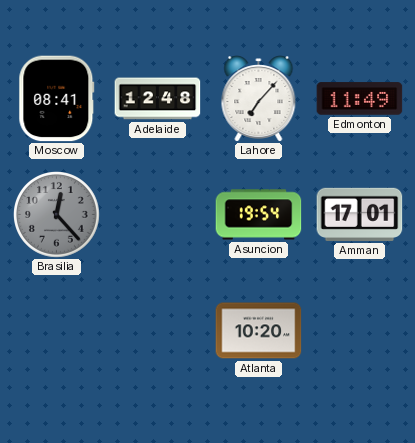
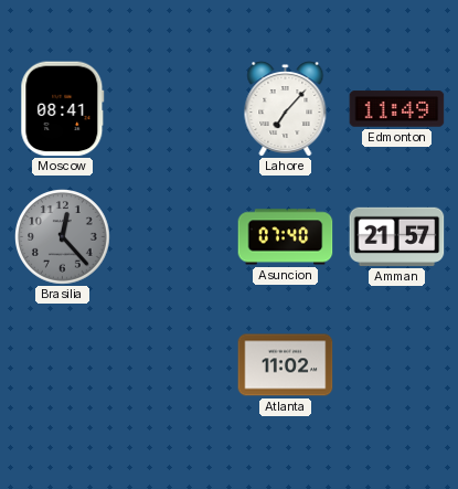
Adelaide: 12:48 -> none (158, 99)
Asuncion: 19:54 -> 07:40 (286, 237)
Amman: 17:01 -> 21:57 (397, 236)
Atlanta: 10:20 -> 11:02 (286, 365)
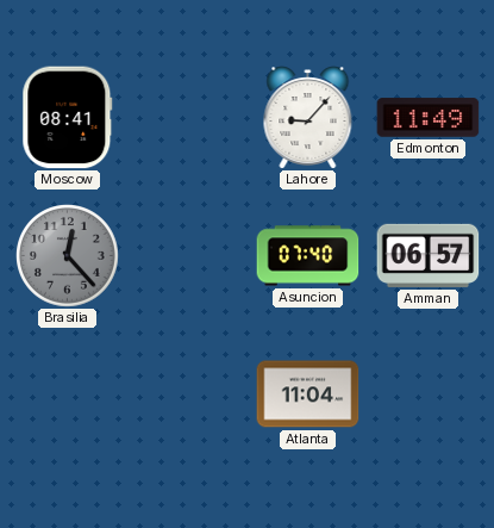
Lahore: 7:07 -> 9:07 (308, 118)
Amman: 21:57 -> 06:57 (429, 255)
Atlanta: 11:02 -> 11:04 (308, 395)
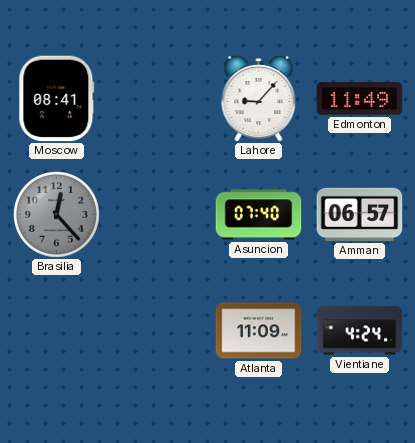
Atlanta: 11:04 -> 11:09 (259, 331)
Vientiane: none -> 4:24 (360, 331)
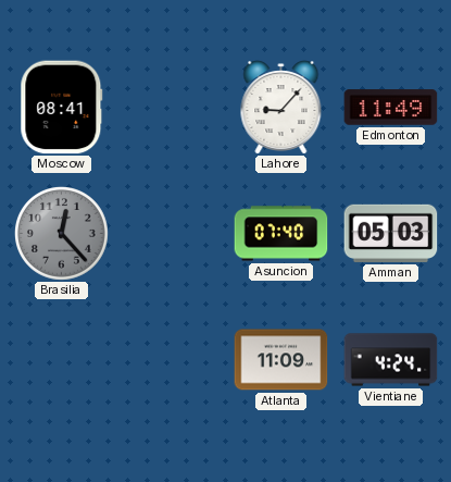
Amman: 06:57 -> 05:03 (391, 233)
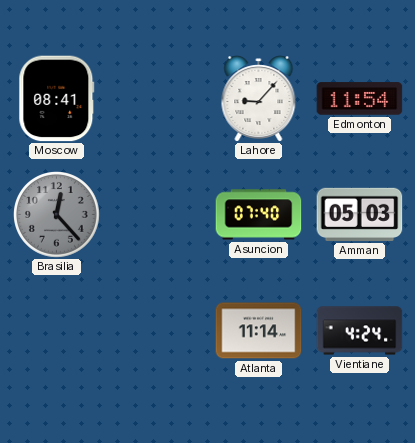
Edmonton: 11:49 -> 11:54 (360, 99)
Atlanta: 11:09 -> 11:14 (259, 331)
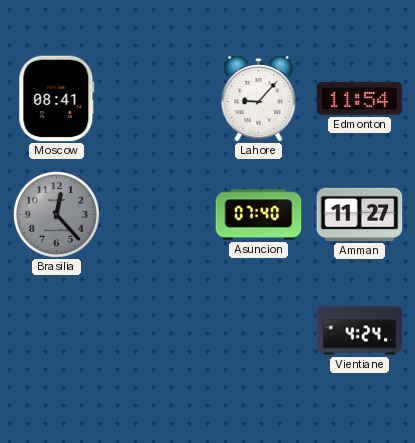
Amman: 05:03 -> 11:27 (360, 214)
Atlanta: 11:14 -> none (259, 331)
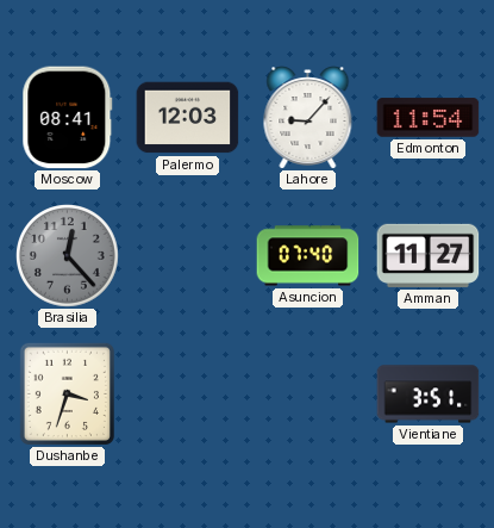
Palermo: none -> 12:03 (188, 118)
Dushanbe: none -> 3:33 (67, 393)
Vientiane: 4:24 -> 3:51 (429, 395)
